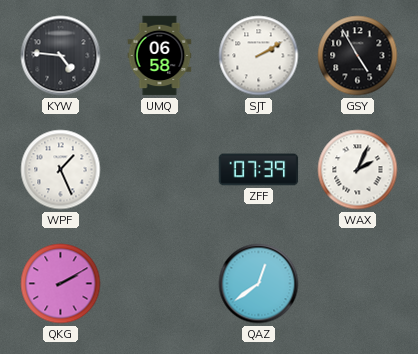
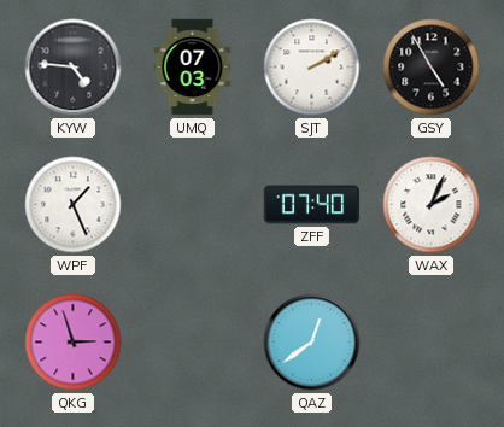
UMQ: 06:58 -> 07:03 (193, 68)
ZFF: 07:39 -> 07:40 (312, 205)
QKG: 2:10 -> 2:57 (74, 343)
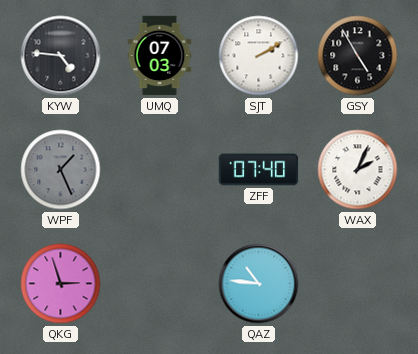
WPF dial: white -> grey (61, 170)
QAZ: 12:39 -> 10:46 (259, 284)
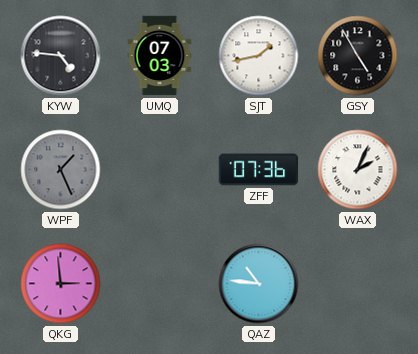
SJT: 2:10 -> 1:43 (259, 56)
ZFF: 07:40 -> 07:36 (259, 170)
QKG: 2:57 -> 2:59 (61, 284)
